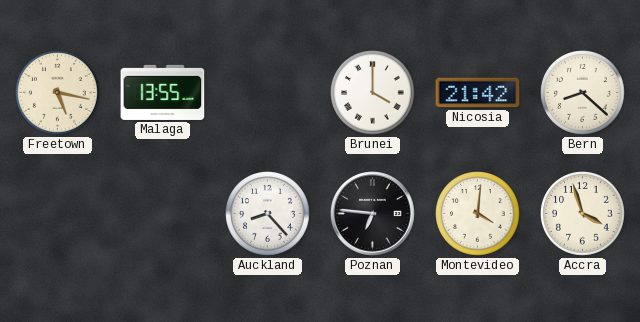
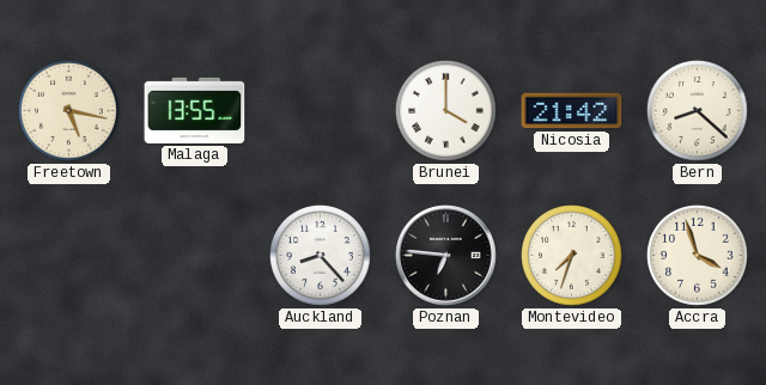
Montevideo: 4:01 -> 7:33 (572, 256)
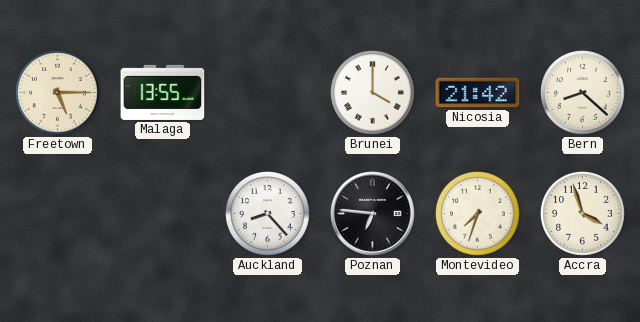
Freetown: 5:17 -> 5:15 (58, 93)
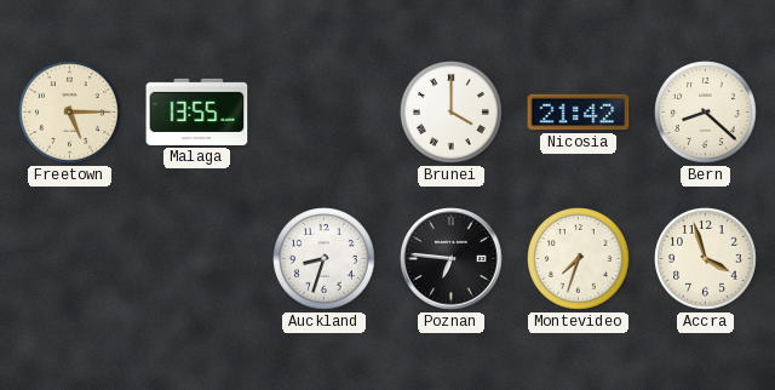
Auckland: 8:23 -> 8:33 (325, 259)
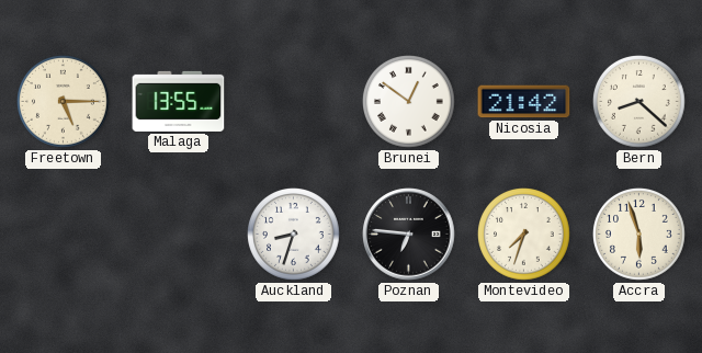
Brunei: 4:00 -> 12:51 (409, 102)
Accra: 3:57 -> 5:57 (639, 235)
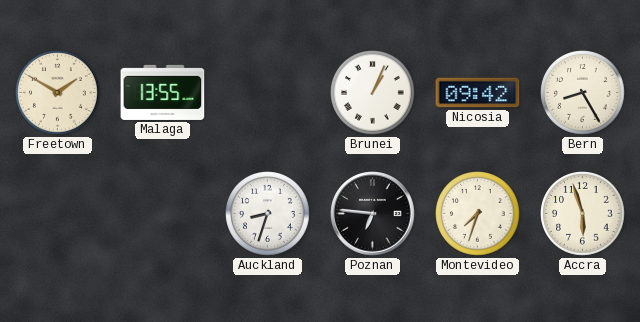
Freetown: 5:15 -> 1:50 (58, 93)
Brunei: 12:51 -> 1:04 (373, 93)
Nicosia: 21:42 -> 09:42 (478, 93)
Bern: 8:22 -> 8:25 (583, 93)
